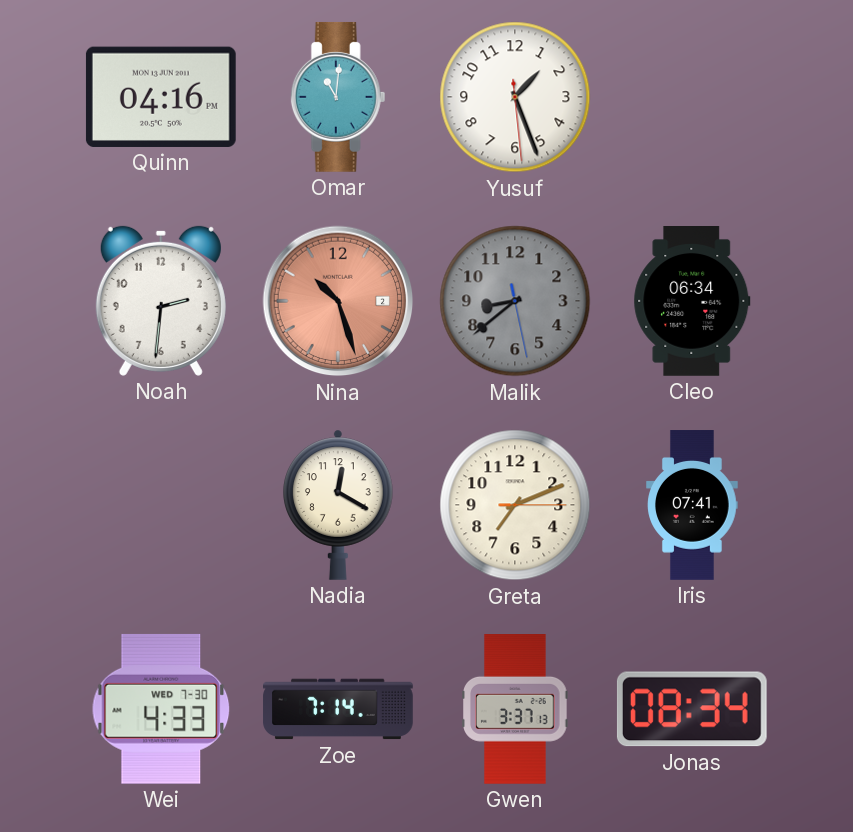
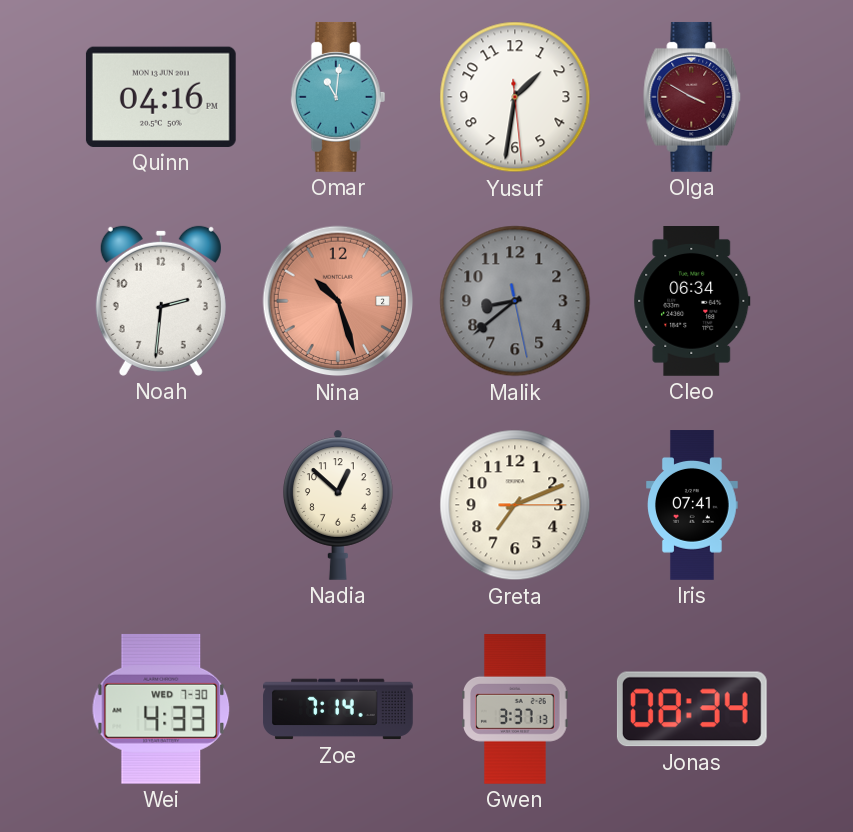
Yusuf: 1:26 -> 1:31 (515, 97)
Olga: none -> 3:50 (692, 97)
Nadia: 12:20 -> 12:52 (338, 505)
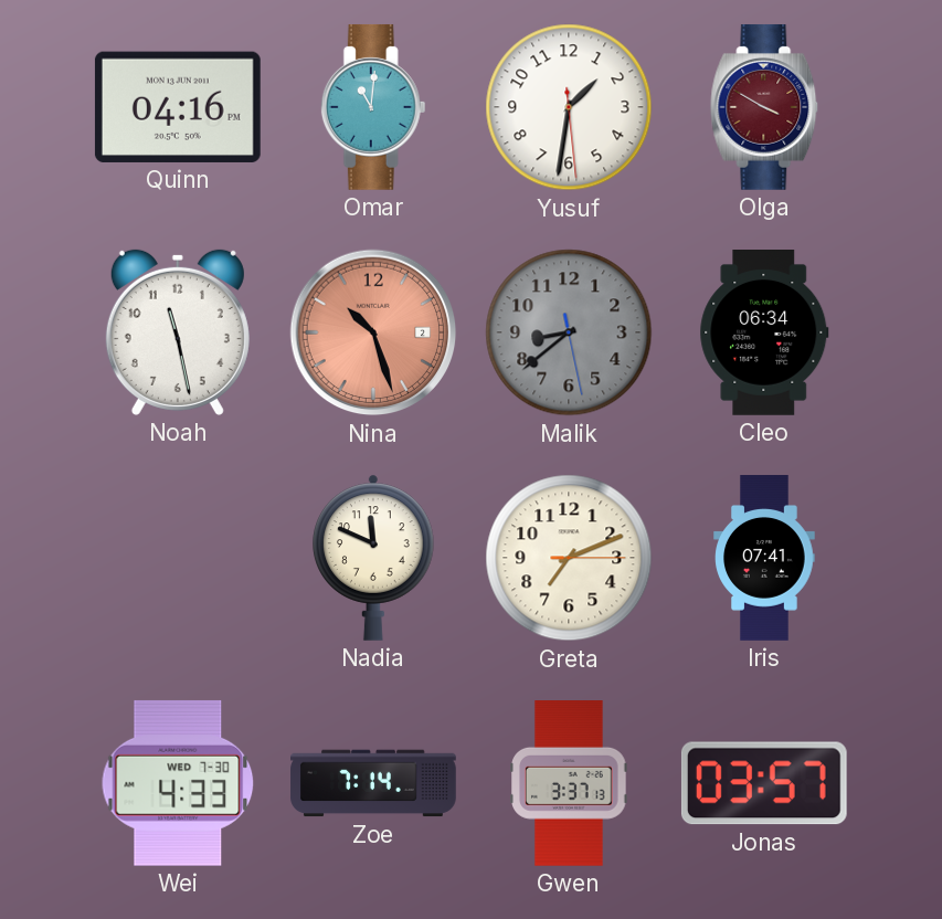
Noah: 2:31 -> 11:28 (178, 332)
Nadia: 12:52 -> 11:49 (373, 558)
Jonas: 08:34 -> 03:57 (764, 783)
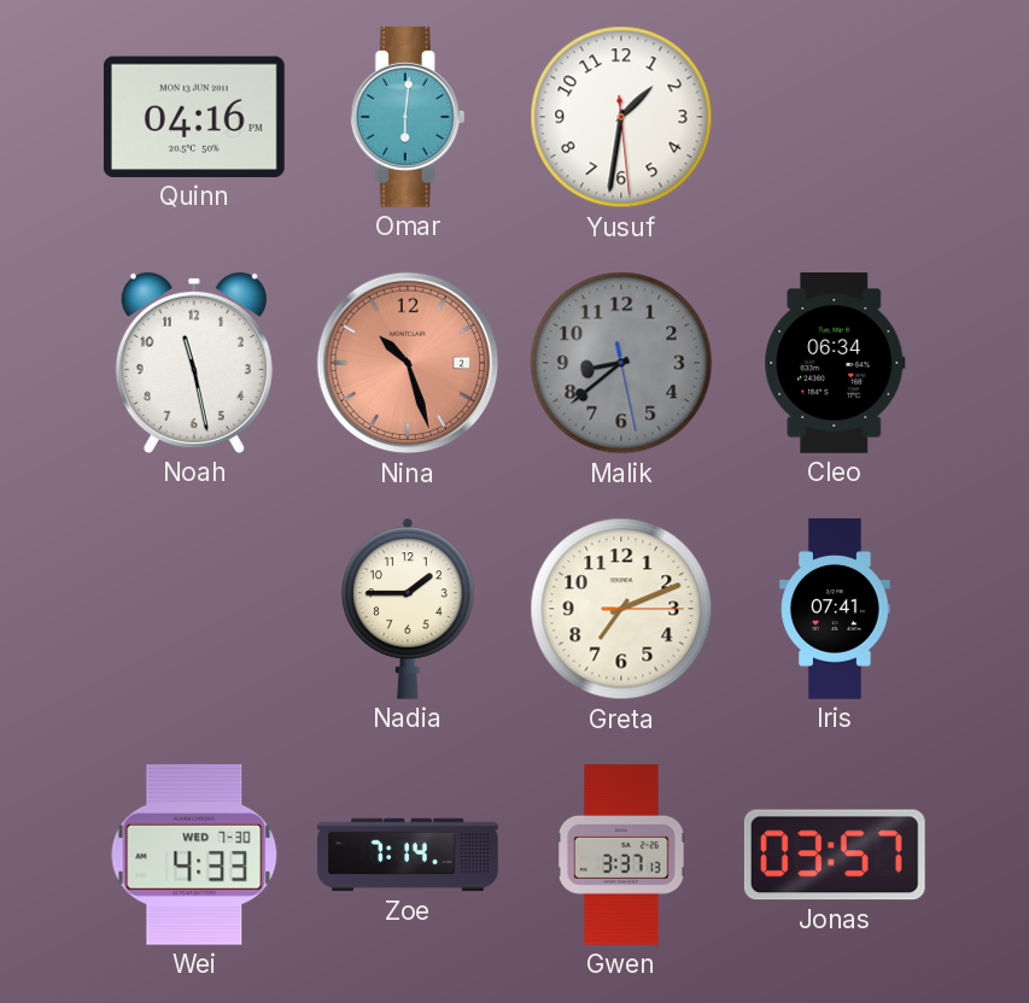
Omar: 11:01 -> 6:01 (408, 117)
Olga: 3:50 -> none (764, 107)
Nadia: 11:49 -> 1:45 (408, 609)
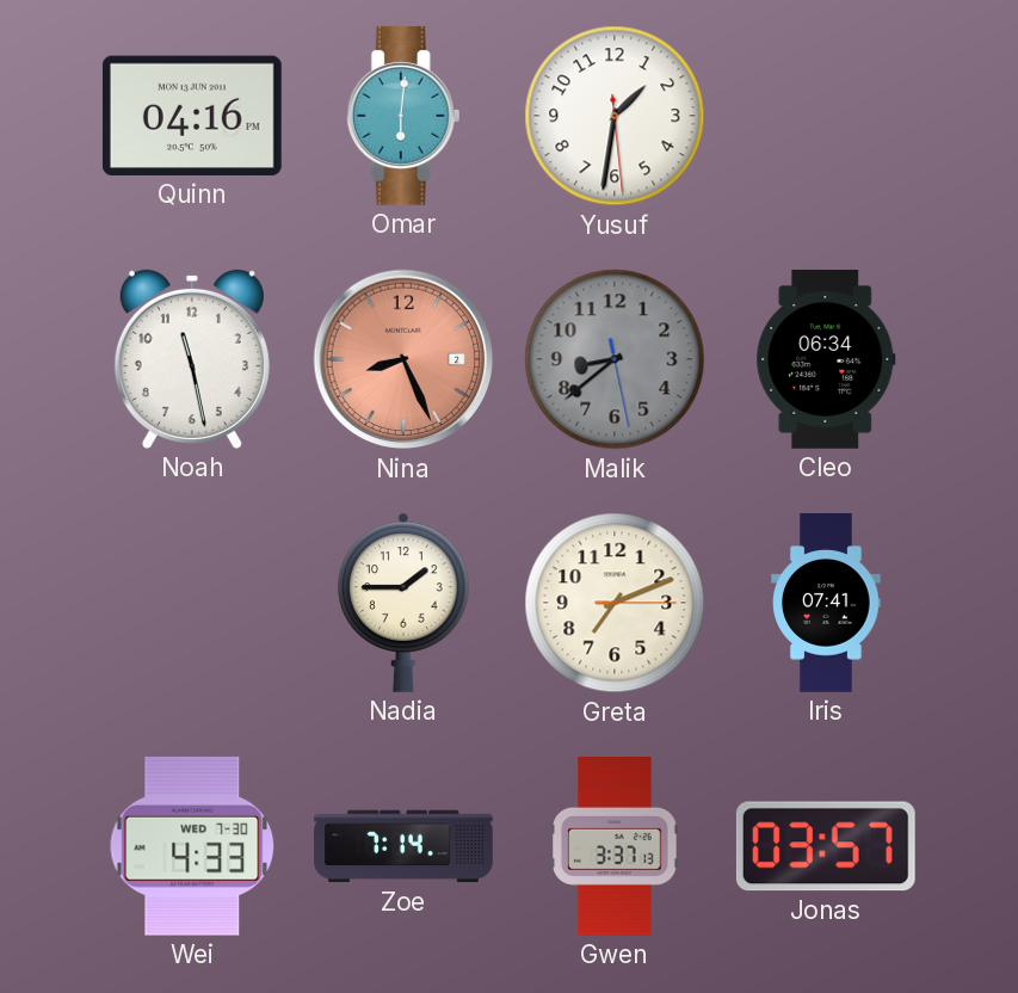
Nina: 10:27 -> 8:26 (403, 359)
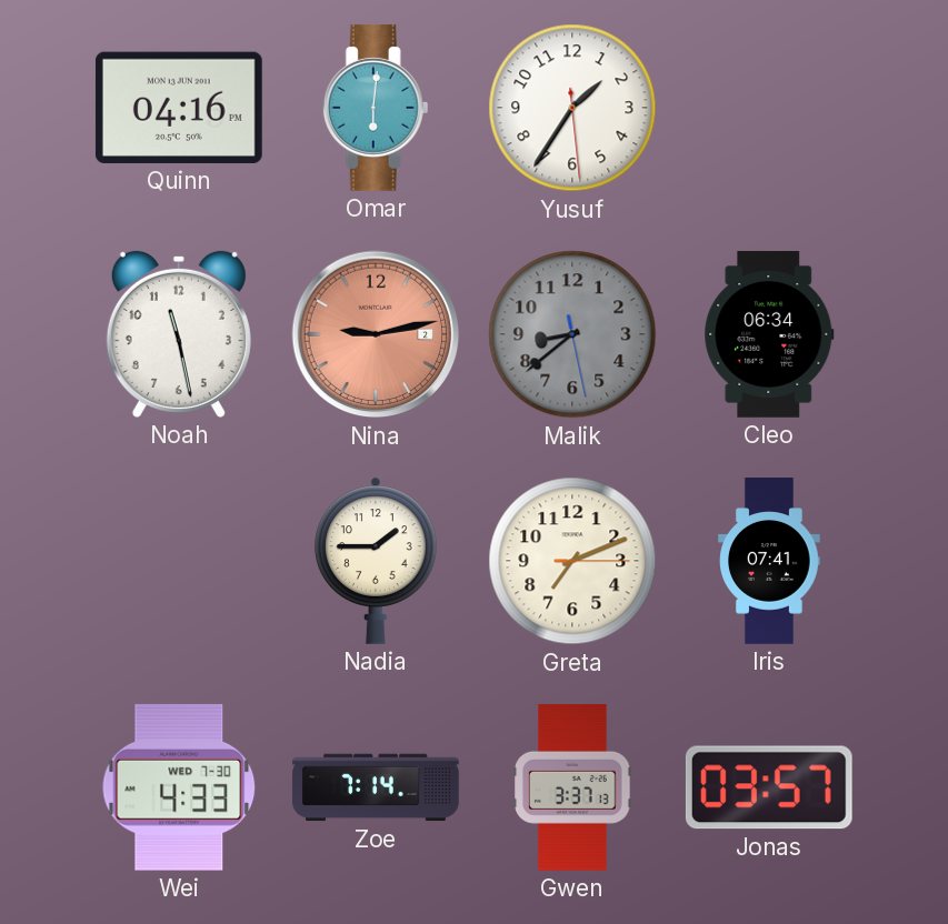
Yusuf: 1:31 -> 1:35 (572, 108)
Nina: 8:26 -> 9:13 (376, 334)
